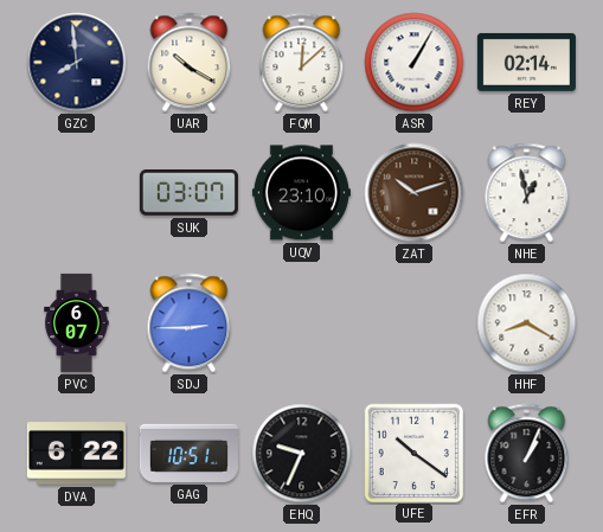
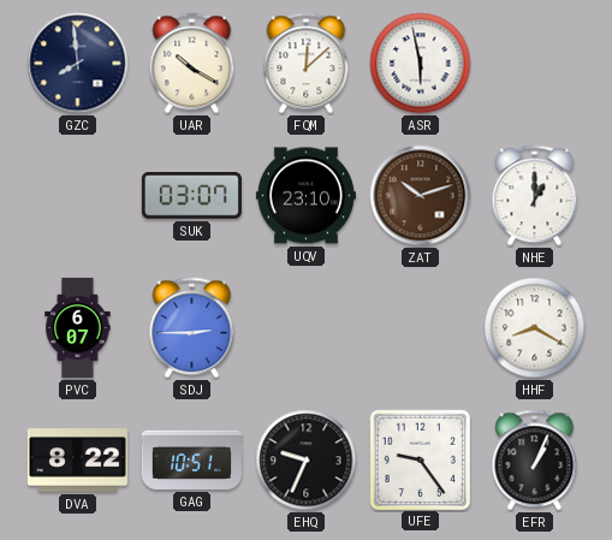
ASR: 1:05 -> 5:58 (421, 64)
REY: 02:14 -> none (526, 62)
NHE: 12:58 -> 1:00 (535, 196)
DVA: 6:22 -> 8:22 (77, 461)
UFE: 10:21 -> 9:24 (420, 459)
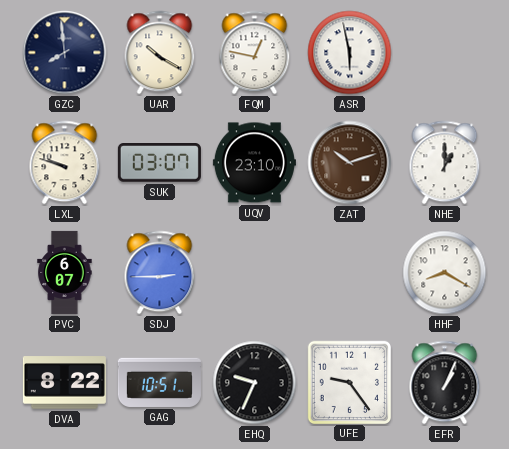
FQM: 12:08 -> 12:47 (255, 53)
LXL: none -> 9:48 (65, 163)
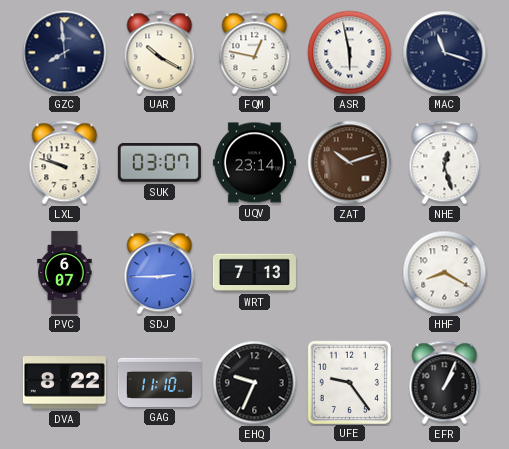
MAC: none -> 11:18 (445, 53)
UQV: 23:10 -> 23:14 (254, 163)
NHE: 1:00 -> 12:27 (445, 163)
WRT: none -> 7:13 (254, 273)
GAG: 10:51 -> 11:10 (159, 382)
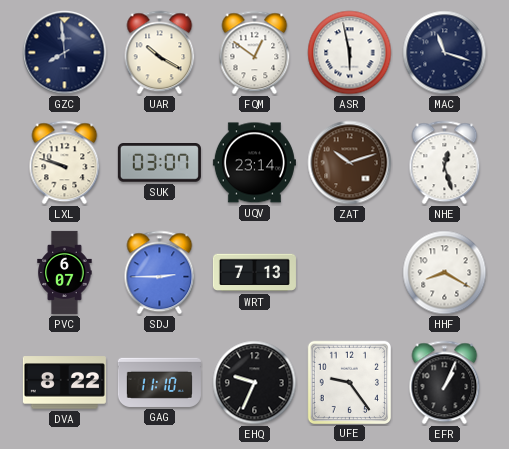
FQM: 12:47 -> 12:51 (255, 53)
